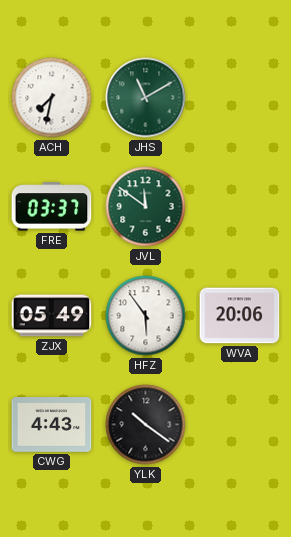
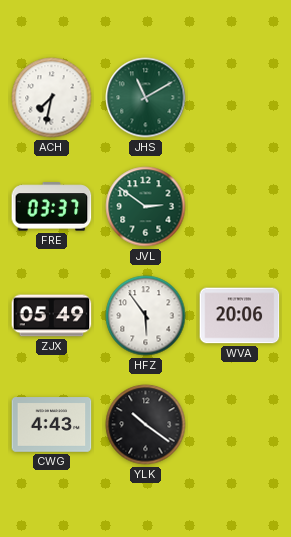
JVL: 11:51 -> 2:51 (146, 207)
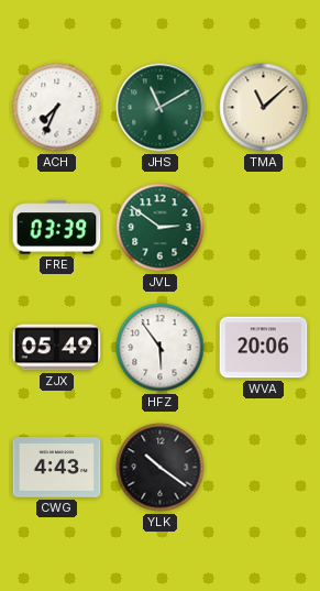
ACH: 7:32 -> 7:34 (57, 108)
TMA: none -> 11:08 (264, 108)
FRE: 03:37 -> 03:39 (57, 228)
